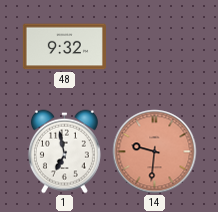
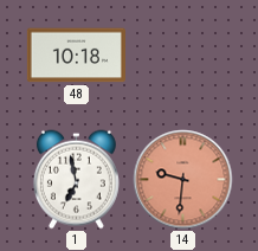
48: 9:32 -> 10:18 (76, 56)
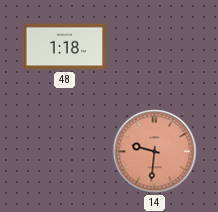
48: 10:18 -> 1:18 (64, 47)
1: 6:58 -> none (76, 180)
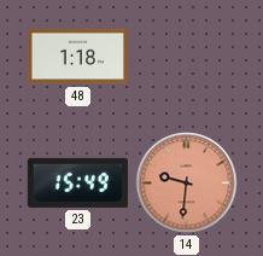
23: none -> 15:49 (77, 182)
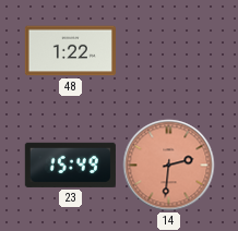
48: 1:18 -> 1:22 (70, 51)
14: 9:31 -> 2:31 (169, 166)
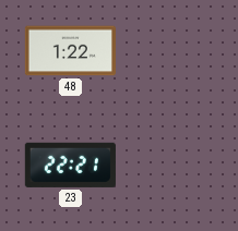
23: 15:49 -> 22:21 (70, 165)
14: 2:31 -> none (169, 166)
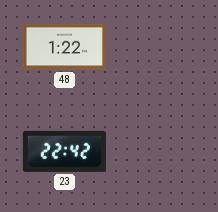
23: 22:21 -> 22:42 (64, 151)
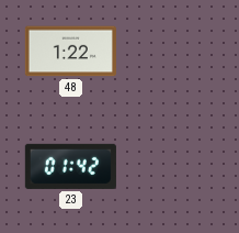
23: 22:42 -> 01:42 (70, 166)
